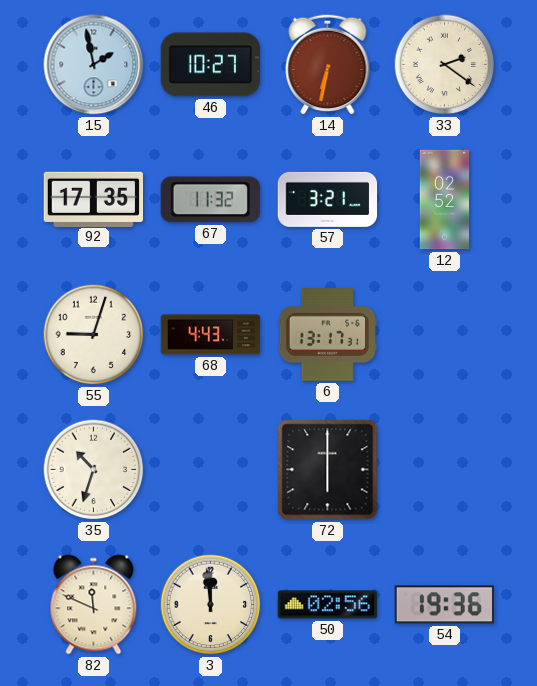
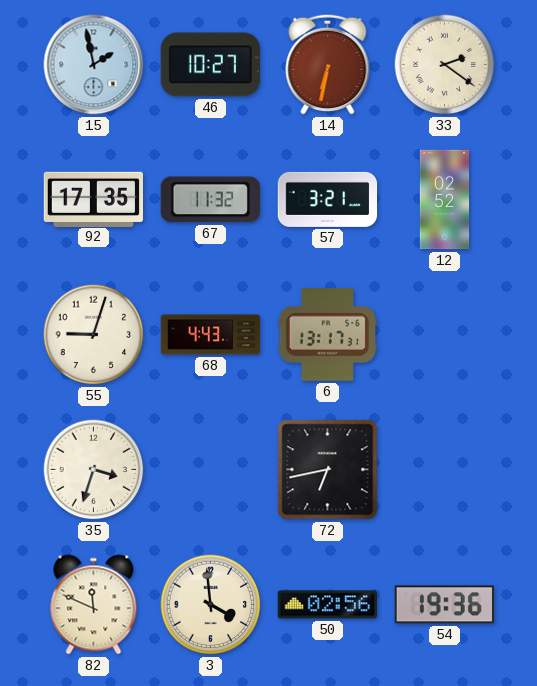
35: 10:33 -> 3:33 (94, 470)
72: 6:00 -> 6:43 (328, 470)
3: 11:59 -> 3:59 (211, 605)
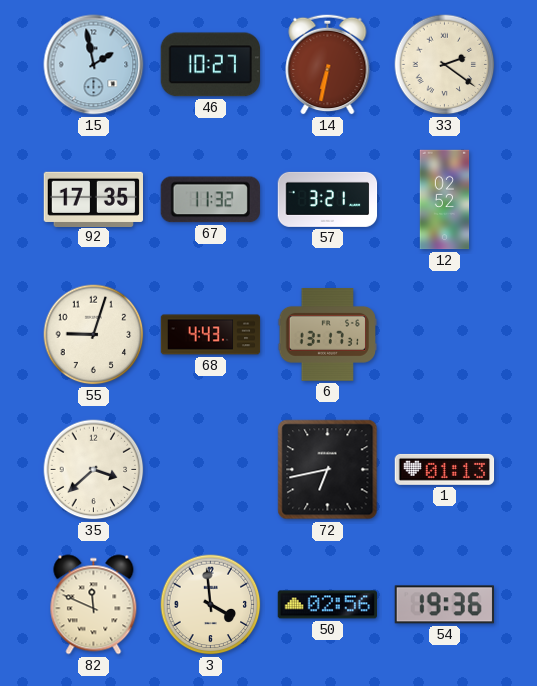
35: 3:33 -> 3:38 (94, 470)
1: none -> 01:13 (445, 469)
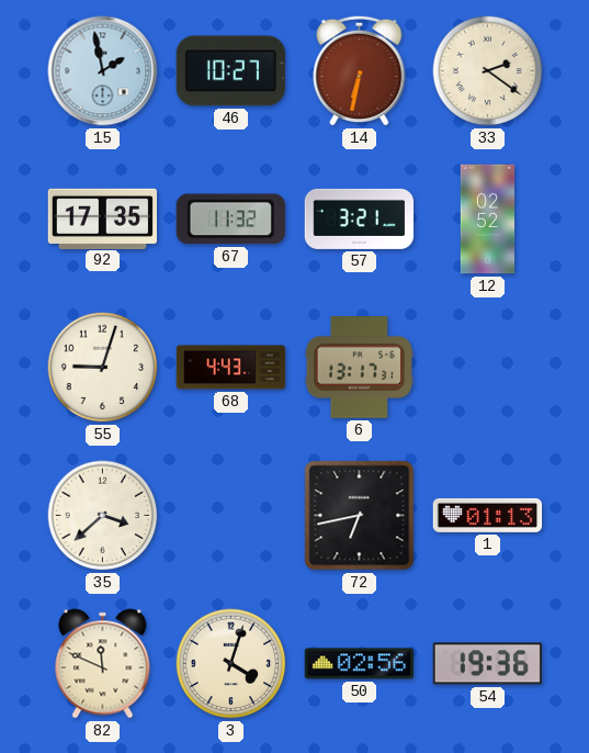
3: 3:59 -> 4:03 (231, 664)
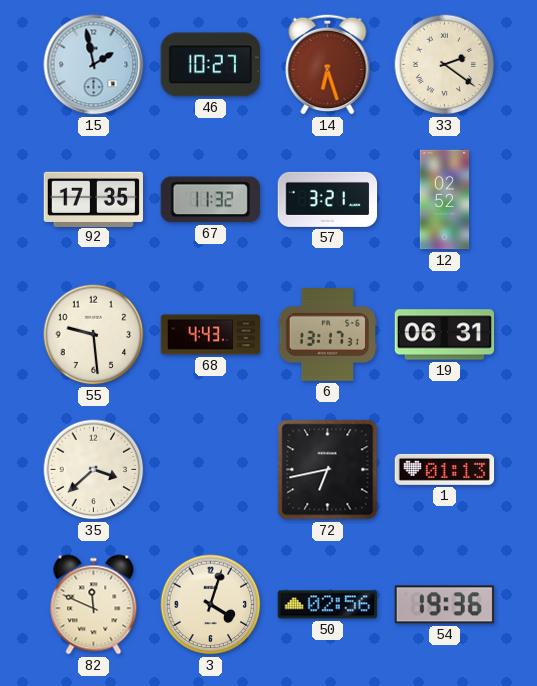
14: 6:32 -> 6:27 (328, 64)
55: 9:03 -> 9:29 (94, 335)
19: none -> 06:31 (445, 335)
